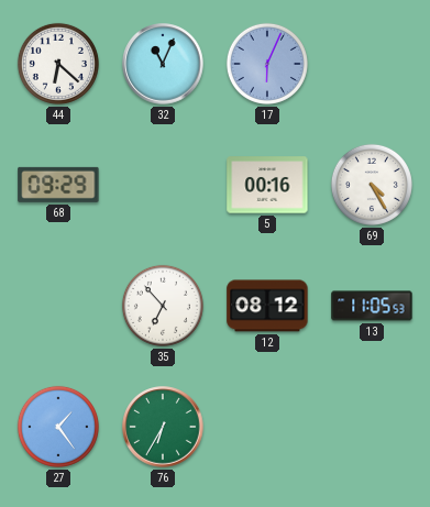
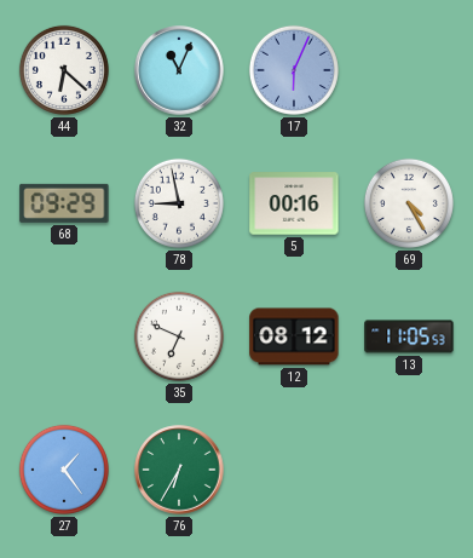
78: none -> 8:58 (179, 203)
35: 6:53 -> 6:49 (179, 336)
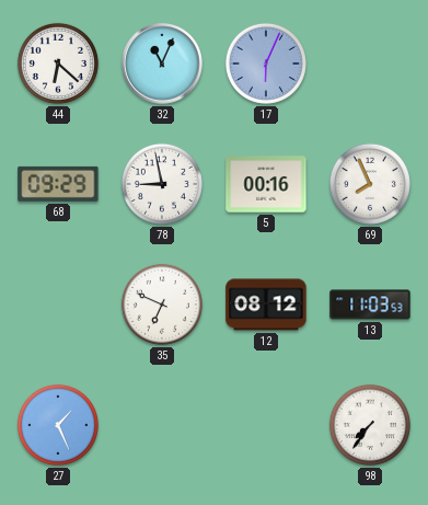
69: 4:25 -> 7:56 (370, 184)
13: 11:05 -> 11:03 (370, 305)
27: 1:24 -> 1:26 (58, 425)
76: 6:35 -> none (179, 470)
98: none -> 7:36 (370, 425)
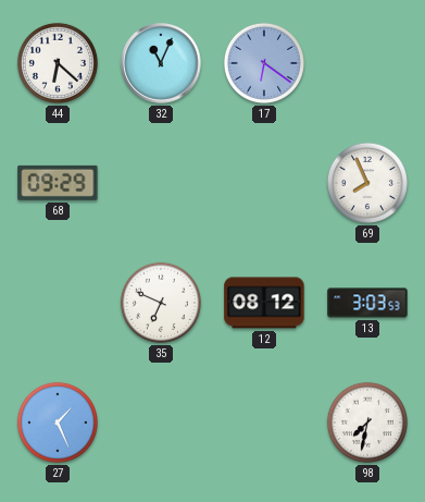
17: 6:04 -> 6:21 (264, 63)
78: 8:58 -> none (162, 184)
5: 00:16 -> none (266, 184)
13: 11:03 -> 3:03 (367, 303)
98: 7:36 -> 7:32 (367, 423)
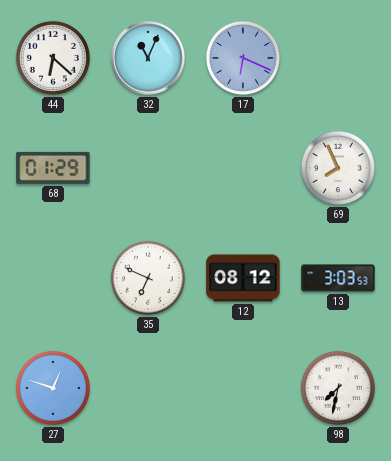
17: 6:21 -> 6:19 (243, 58)
68: 09:29 -> 01:29 (53, 168)
27: 1:26 -> 12:48 (53, 388)
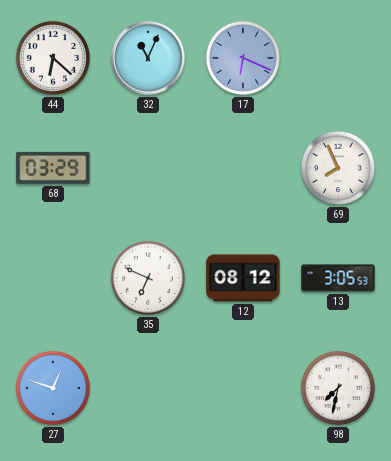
68: 01:29 -> 03:29 (53, 168)
13: 3:03 -> 3:05 (338, 278)
